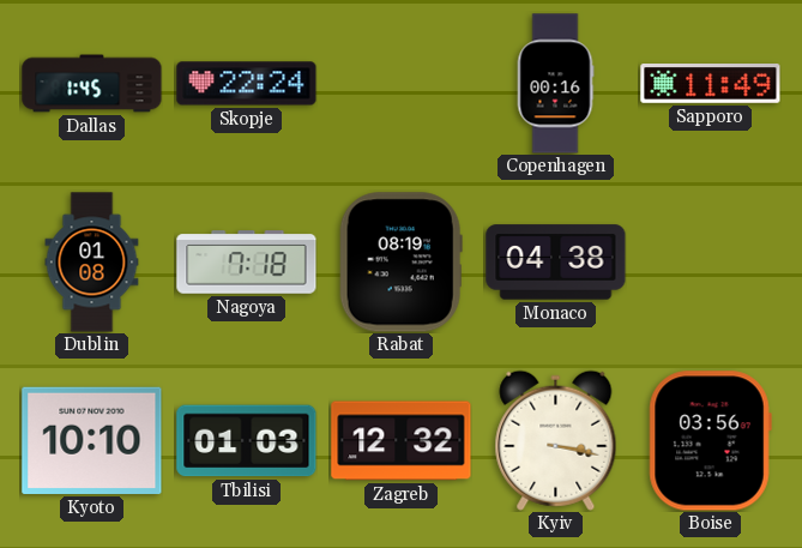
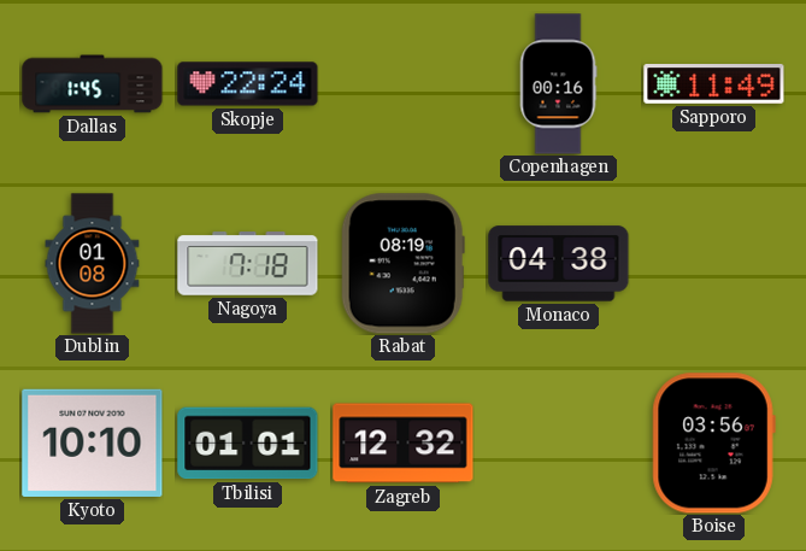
Tbilisi: 01:03 -> 01:01 (248, 444)
Kyiv: 3:17 -> none (556, 440)
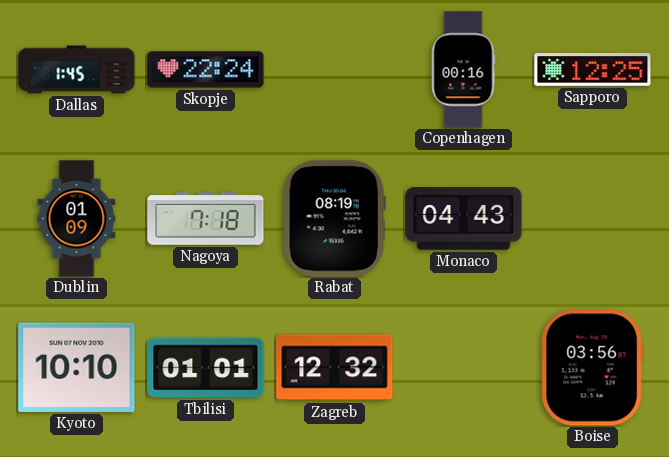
Sapporo: 11:49 -> 12:25 (593, 70)
Dublin: 01:08 -> 01:09 (77, 219)
Monaco: 04:38 -> 04:43 (464, 219)
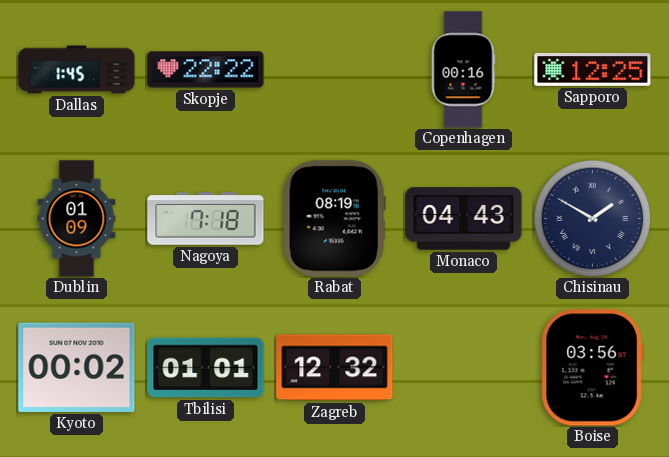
Skopje: 22:24 -> 22:22 (206, 70)
Chisinau: none -> 1:50 (592, 218)
Kyoto: 10:10 -> 00:02 (77, 367)
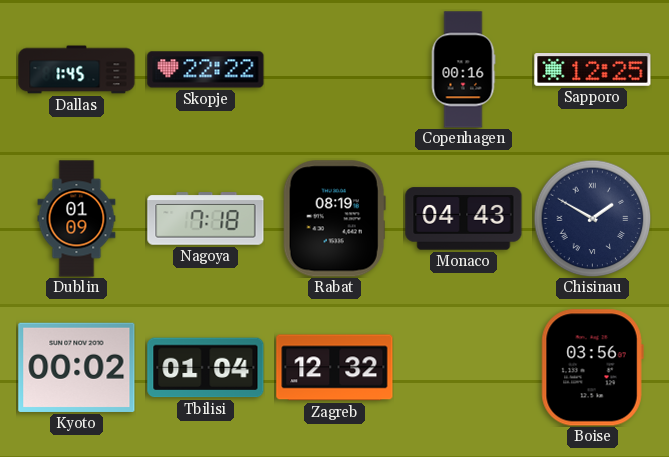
Tbilisi: 01:01 -> 01:04 (206, 368)
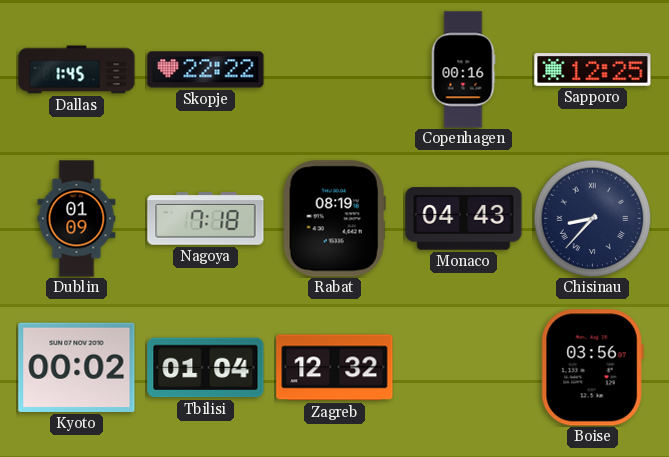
Chisinau: 1:50 -> 8:37 (592, 218)
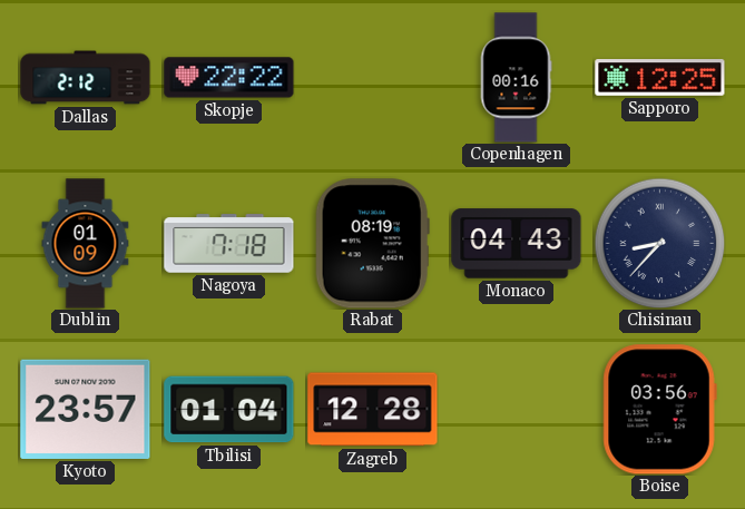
Dallas: 1:45 -> 2:12 (86, 78)
Kyoto: 00:02 -> 23:57 (86, 409)
Zagreb: 12:32 -> 12:28 (373, 410)
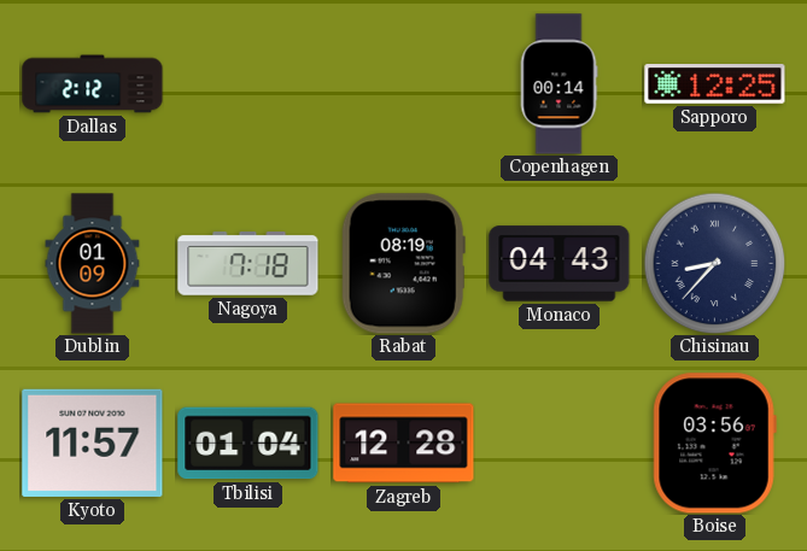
Skopje: 22:22 -> none (229, 78)
Copenhagen: 00:16 -> 00:14 (559, 84)
Kyoto: 23:57 -> 11:57 (93, 442)
